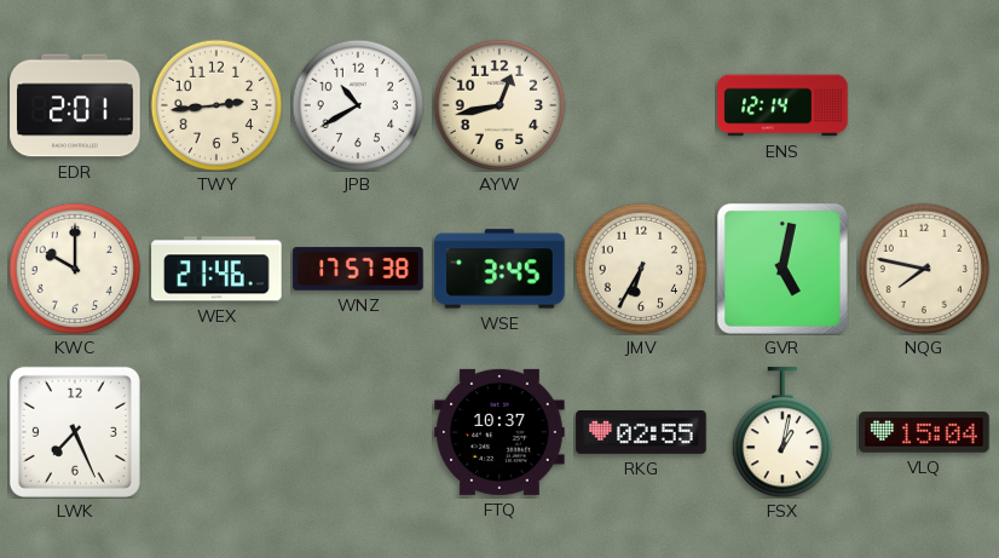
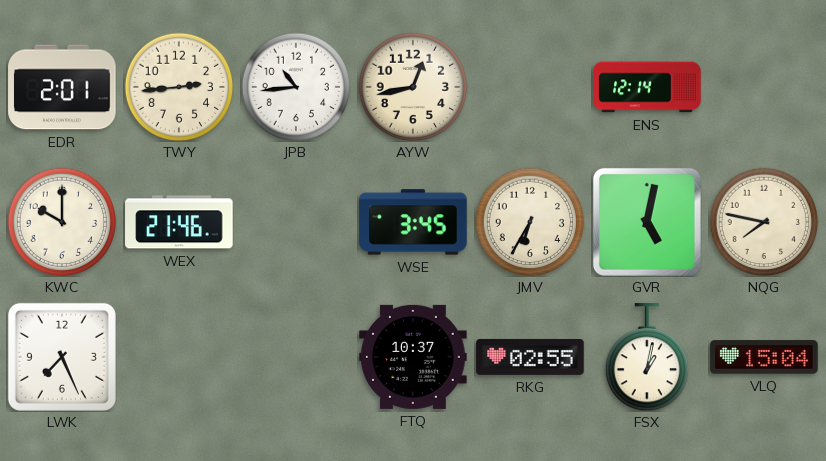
JPB: 10:40 -> 10:44 (296, 87)
WNZ: 17:57 -> none (358, 269)
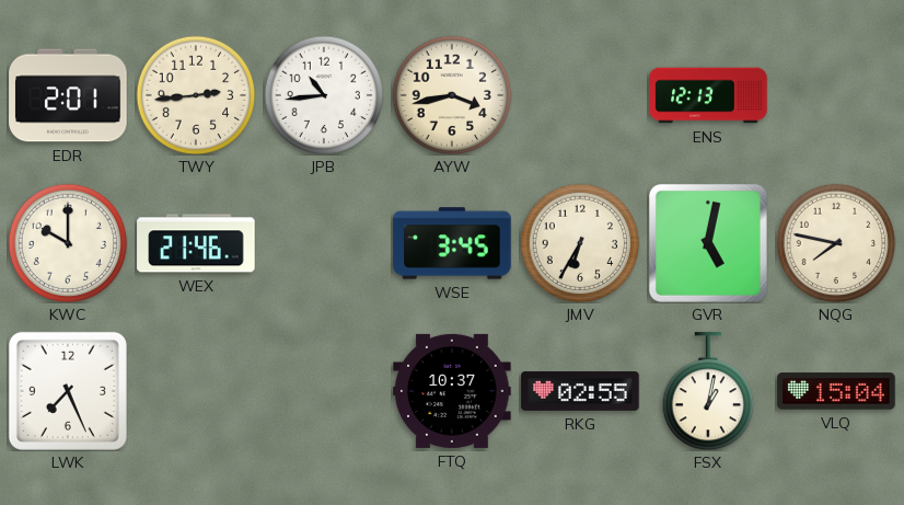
AYW: 12:43 -> 3:43 (452, 95)
ENS: 12:14 -> 12:13 (708, 95)
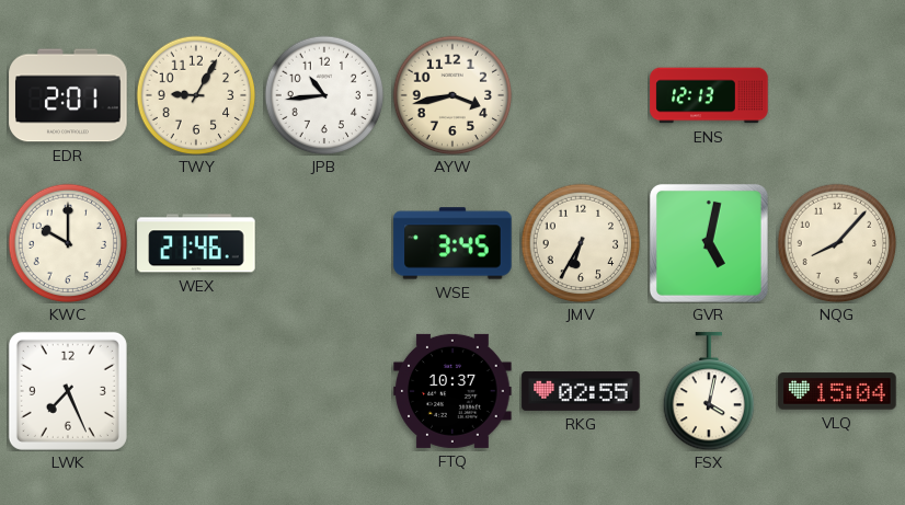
TWY: 2:44 -> 9:05 (196, 95)
NQG: 7:47 -> 8:07 (837, 243)
FSX: 1:02 -> 4:02 (708, 391)
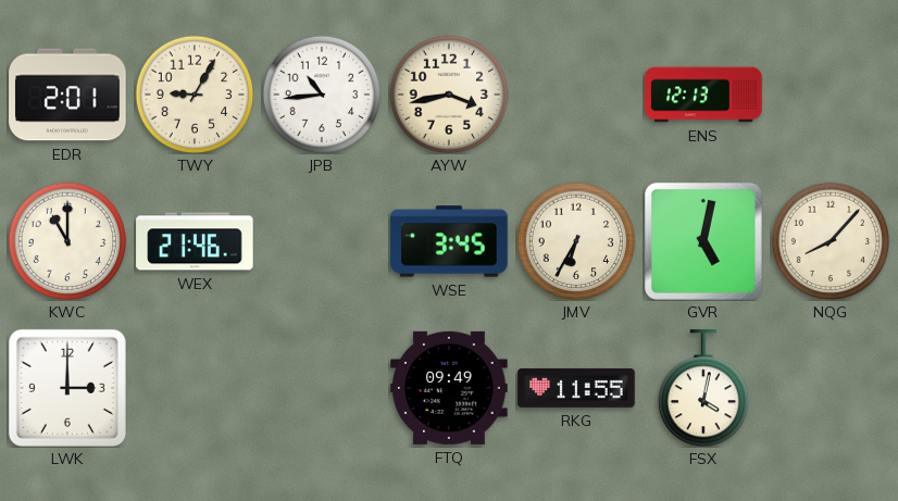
KWC: 10:00 -> 11:00 (67, 241)
LWK: 7:26 -> 3:00 (67, 388)
FTQ: 10:37 -> 09:49 (449, 388)
RKG: 02:55 -> 11:55 (576, 388)
VLQ: 15:04 -> none (837, 391)
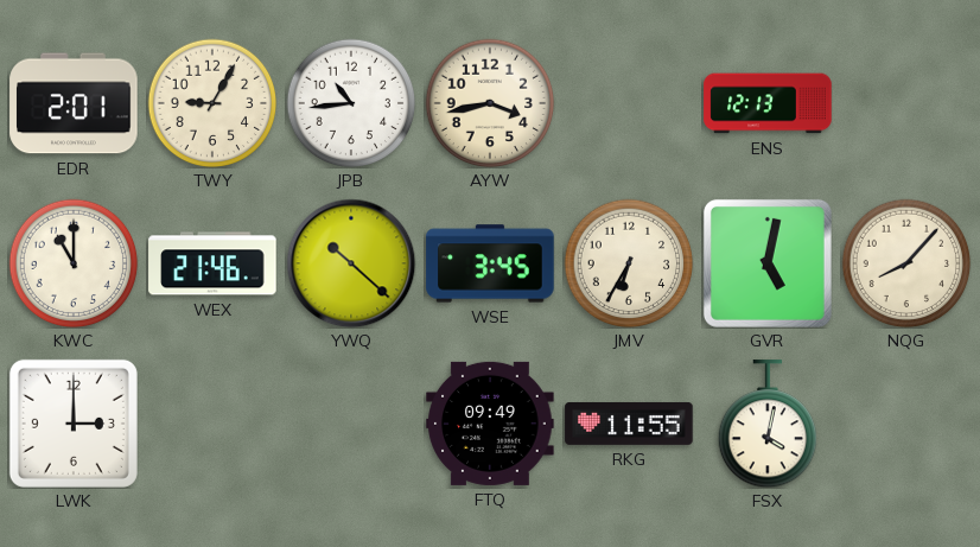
YWQ: none -> 10:22 (351, 263)
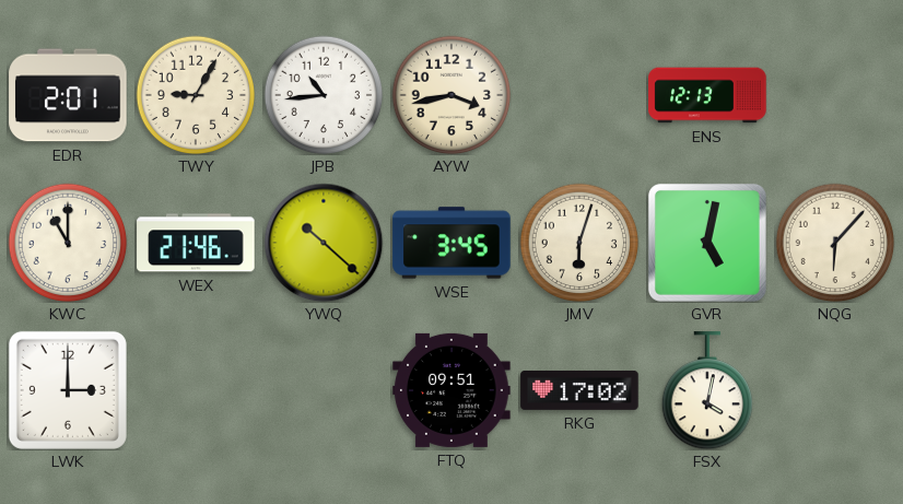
JMV: 6:35 -> 6:03 (579, 243)
NQG: 8:07 -> 6:07 (835, 243)
FTQ: 09:49 -> 09:51 (451, 390)
RKG: 11:55 -> 17:02 (579, 390)
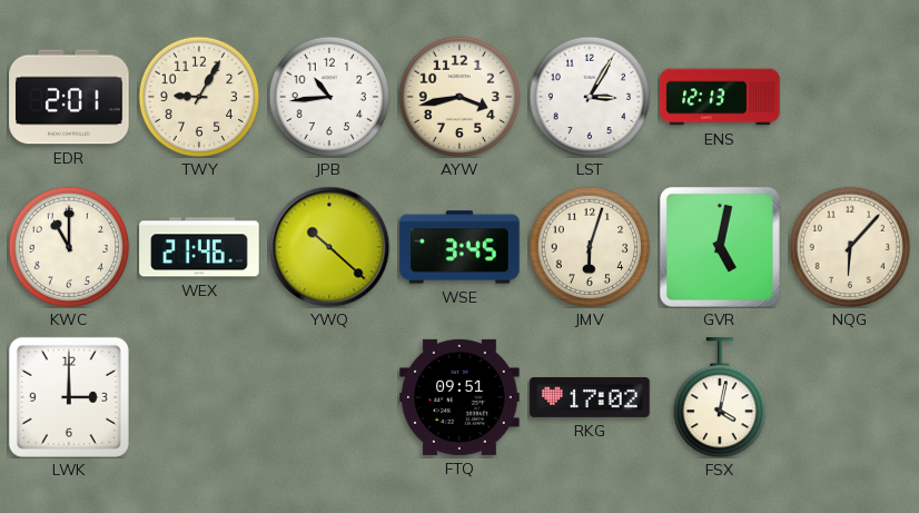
LST: none -> 3:05 (590, 97)
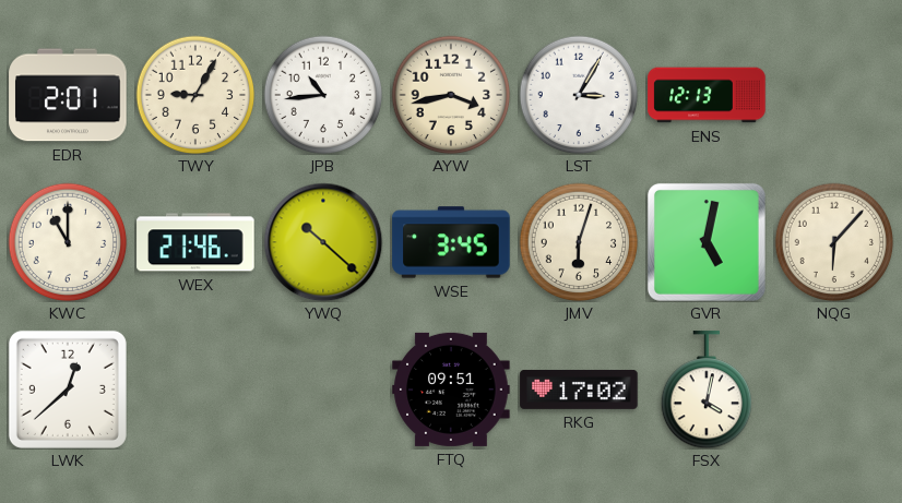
LWK: 3:00 -> 12:38 (68, 390)
